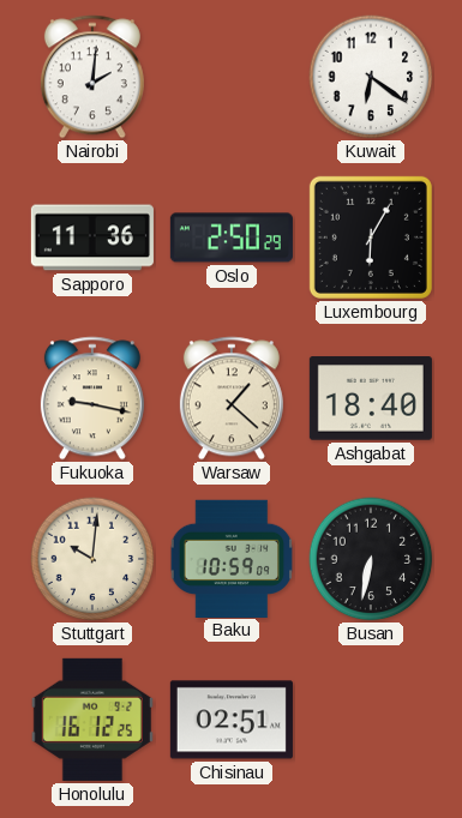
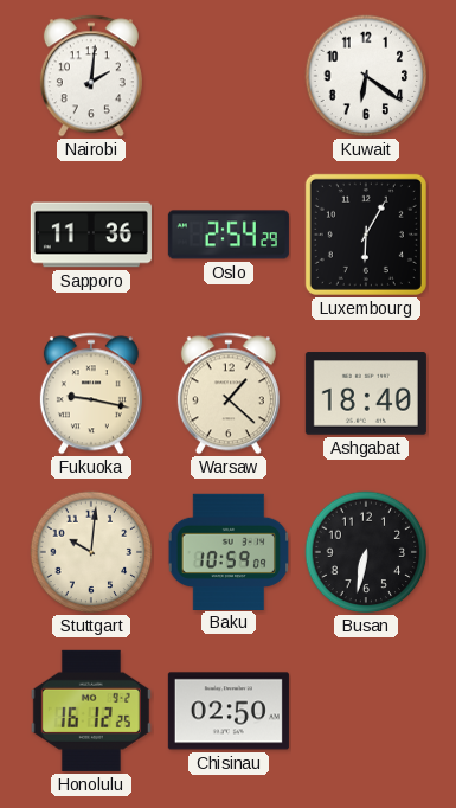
Oslo: 2:50 -> 2:54 (229, 235)
Chisinau: 02:51 -> 02:50 (229, 711)
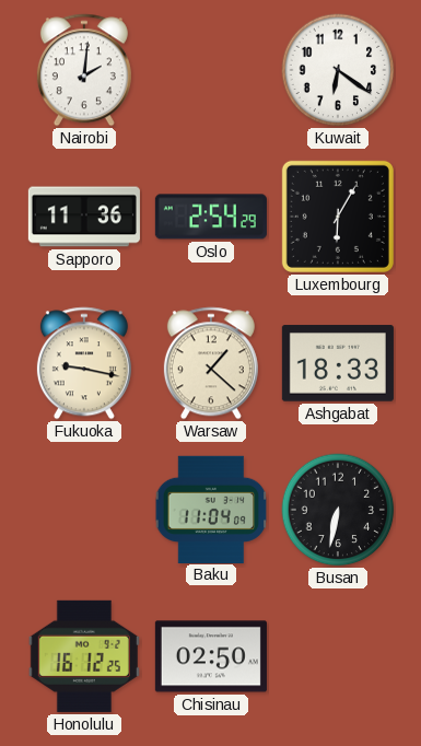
Ashgabat: 18:40 -> 18:33 (338, 363)
Stuttgart: 10:01 -> none (91, 552)
Baku: 10:59 -> 11:04 (211, 509)
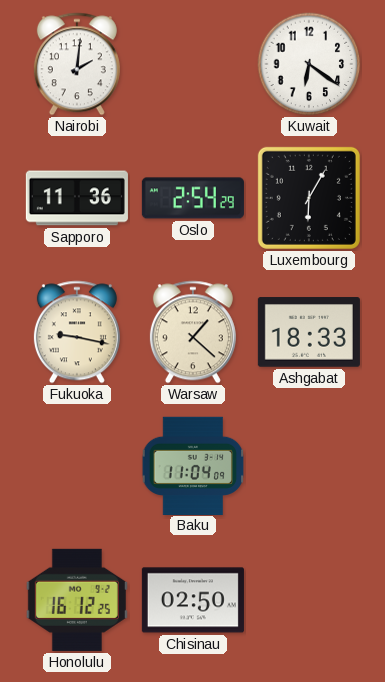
Busan: 6:32 -> none (338, 510)
